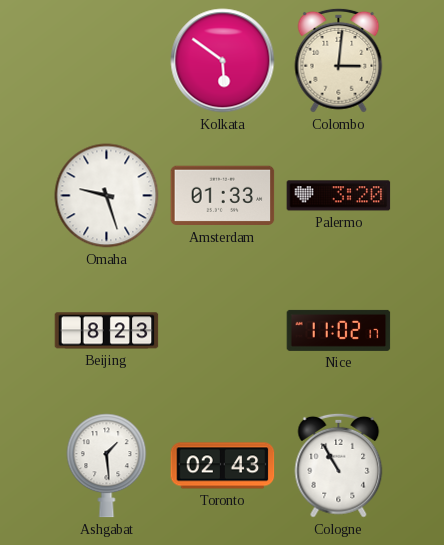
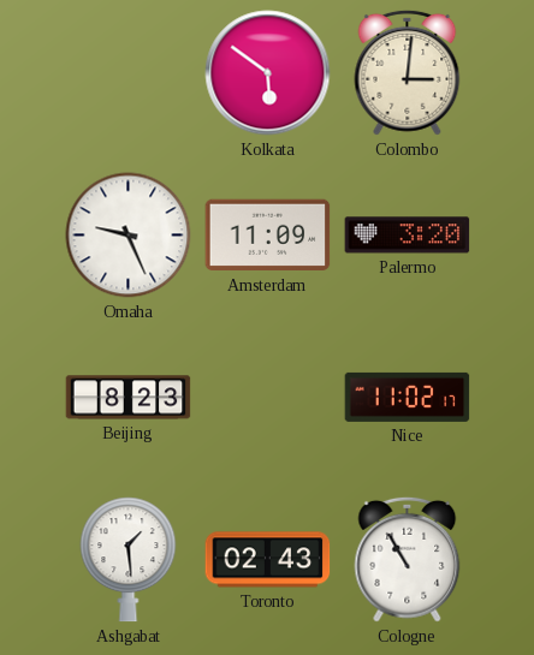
Omaha: 9:27 -> 9:26 (129, 236)
Amsterdam: 01:33 -> 11:09 (268, 236)
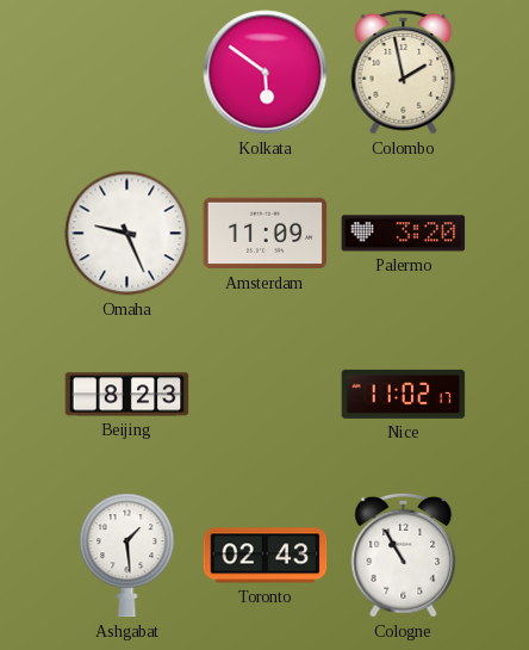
Colombo: 3:01 -> 1:58 (404, 72)
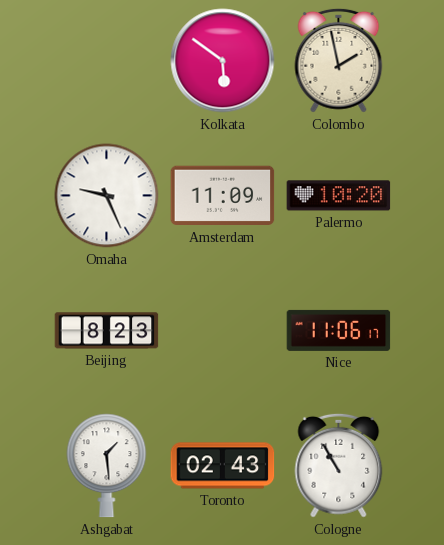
Palermo: 3:20 -> 10:20 (339, 196)
Nice: 11:02 -> 11:06 (339, 330)
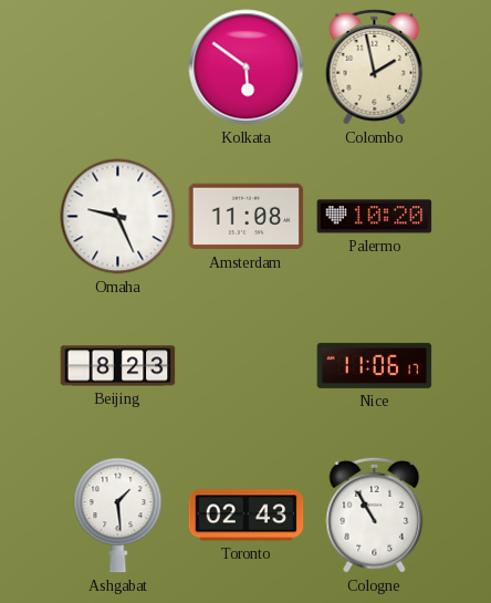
Amsterdam: 11:09 -> 11:08 (247, 217)
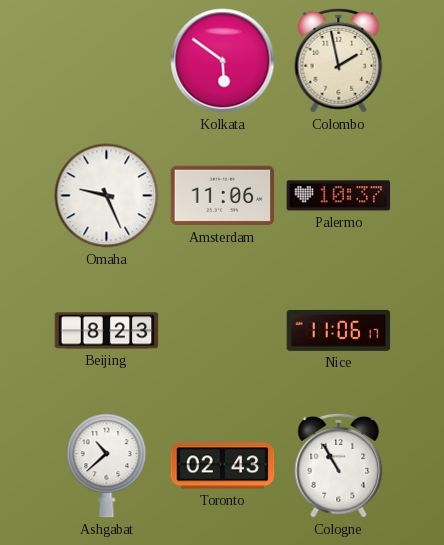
Amsterdam: 11:08 -> 11:06 (223, 196)
Palermo: 10:20 -> 10:37 (339, 196)
Ashgabat: 1:29 -> 10:38 (107, 466)
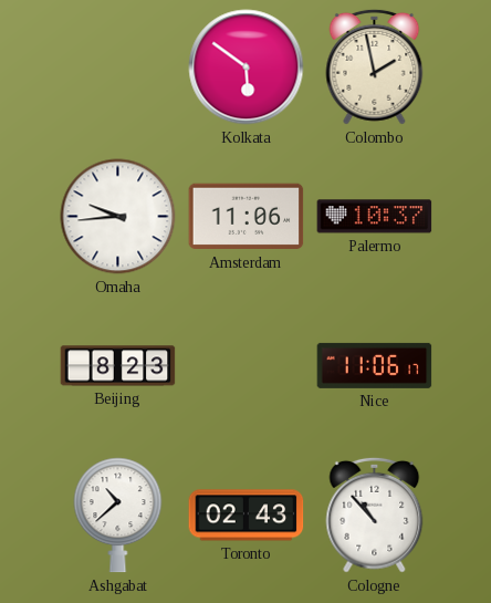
Omaha: 9:26 -> 9:44 (118, 217)
Cologne: 10:55 -> 10:53 (375, 514)
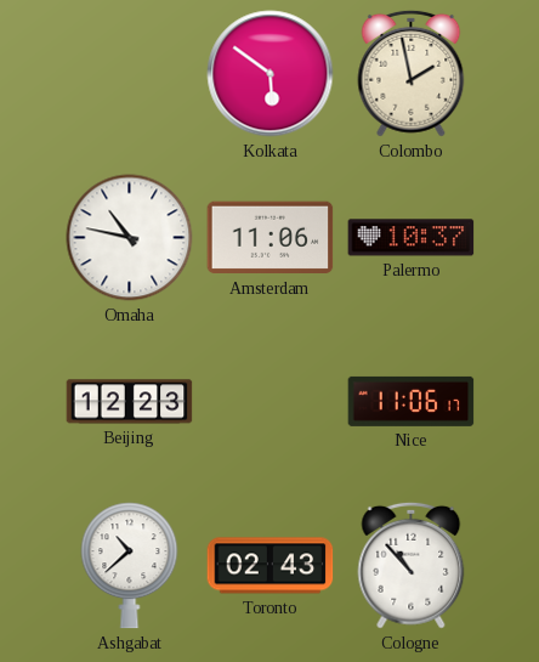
Omaha: 9:44 -> 10:47 (130, 238)
Beijing: 8:23 -> 12:23 (130, 402)
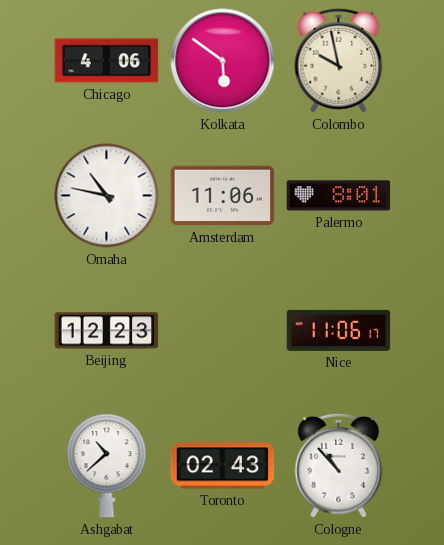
Chicago: none -> 4:06 (107, 61)
Colombo: 1:58 -> 9:58 (339, 60)
Palermo: 10:37 -> 8:01 (339, 196)
